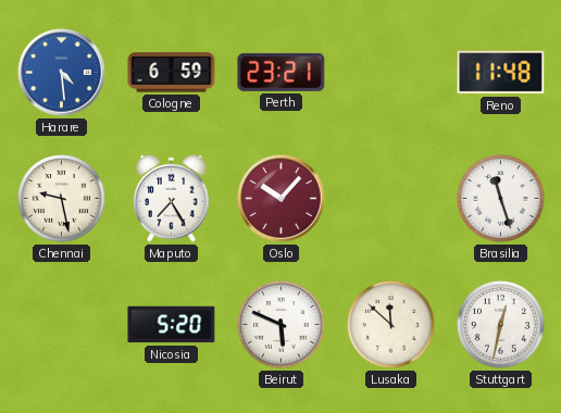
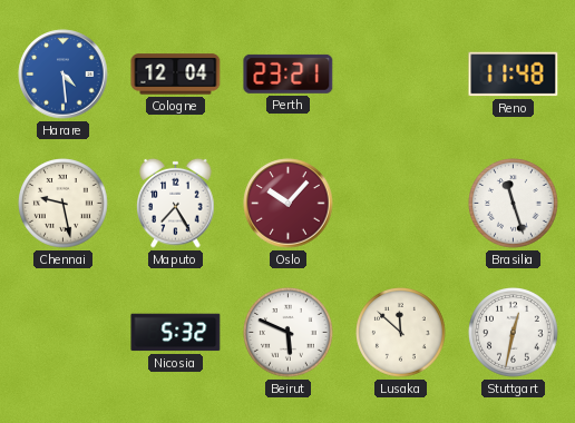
Cologne: 6:59 -> 12:04 (176, 75)
Nicosia: 5:20 -> 5:32 (176, 333)
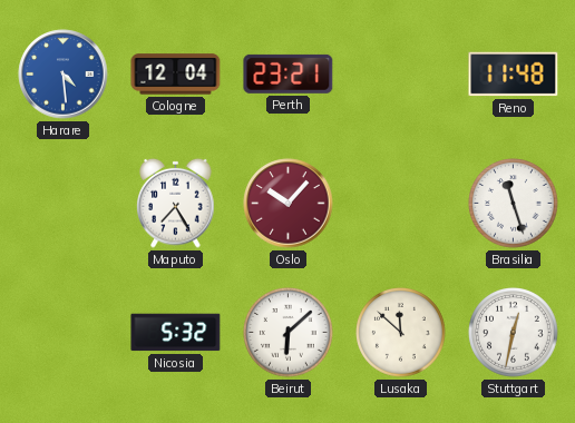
Chennai: 9:28 -> none (64, 204)
Beirut: 5:49 -> 6:08 (289, 333)
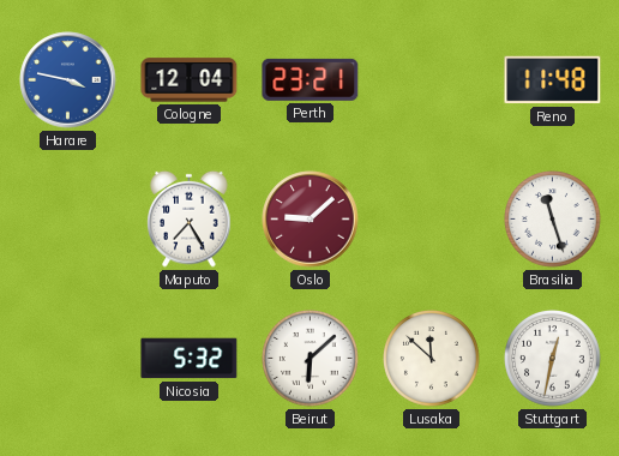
Harare: 4:29 -> 3:47 (68, 80)
Oslo: 10:07 -> 9:08 (311, 220)
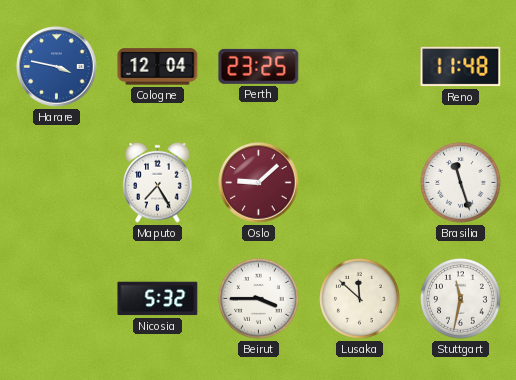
Perth: 23:21 -> 23:25 (259, 66)
Beirut: 6:08 -> 3:45 (259, 299)
Stuttgart: 12:32 -> 11:32 (461, 299)
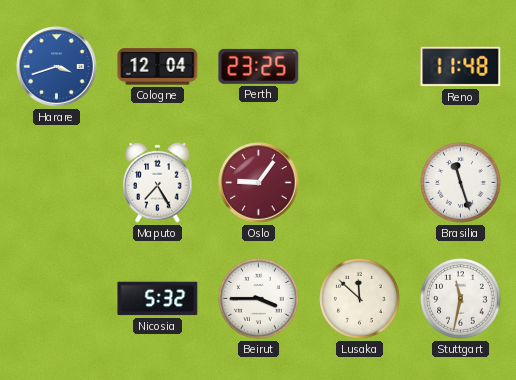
Harare: 3:47 -> 3:42 (57, 67)
Oslo: 9:08 -> 9:06 (259, 183)
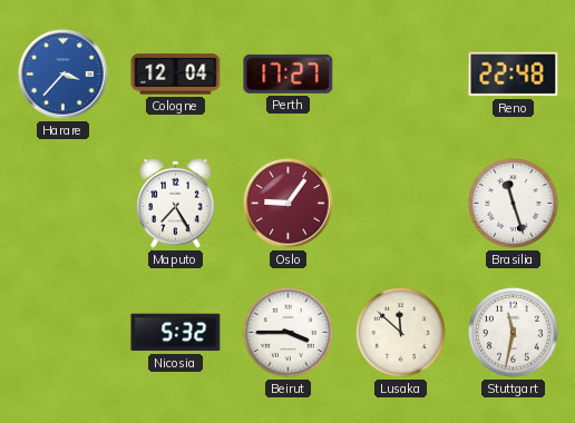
Harare: 3:42 -> 3:37 (64, 75)
Perth: 23:25 -> 17:27 (289, 73)
Reno: 11:48 -> 22:48 (514, 75)
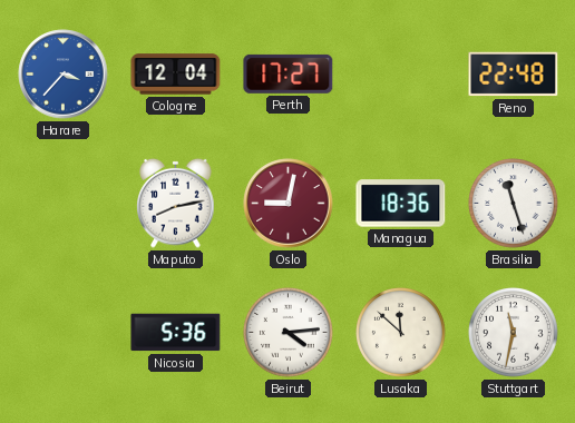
Maputo: 7:25 -> 8:13 (176, 203)
Oslo: 9:06 -> 9:02 (289, 204)
Managua: none -> 18:36 (401, 204)
Nicosia: 5:32 -> 5:36 (176, 333)
Beirut: 3:45 -> 4:14 (289, 333)
